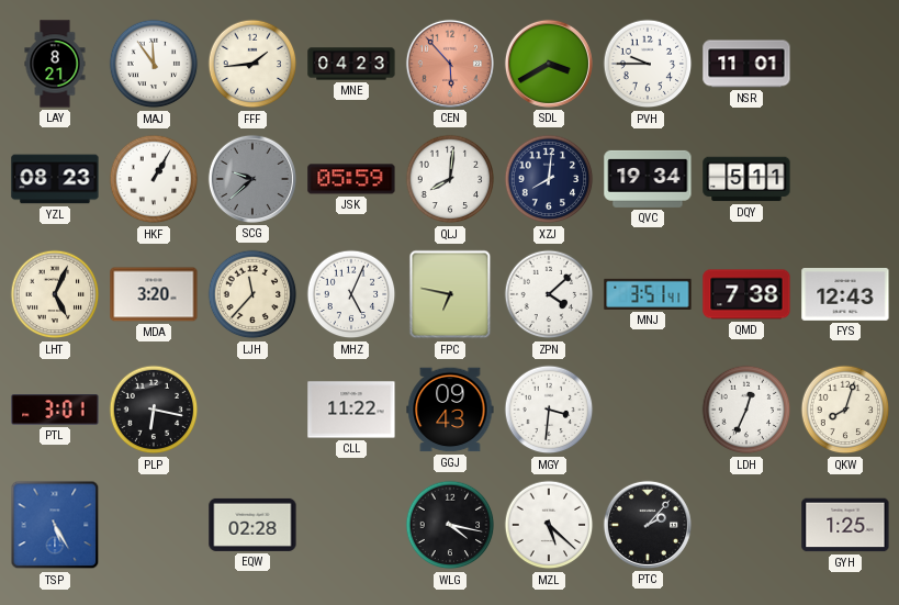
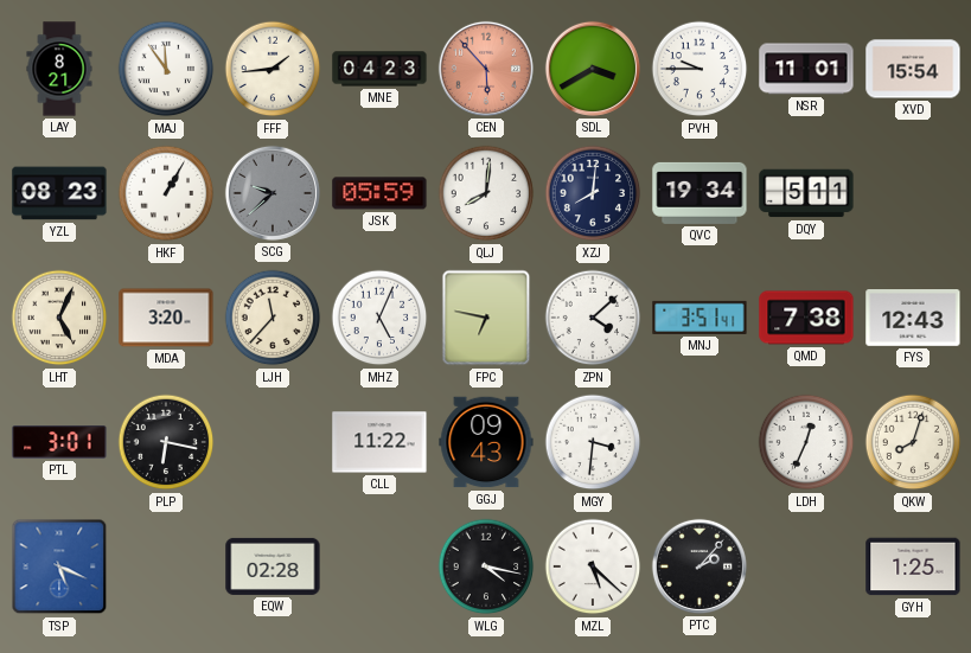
XVD: none -> 15:54 (913, 69)
TSP: 5:25 -> 5:19 (59, 566)
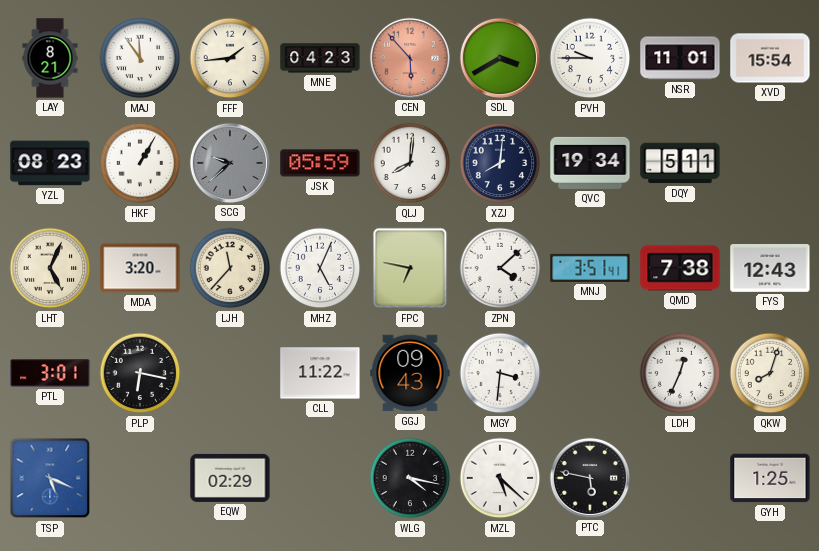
EQW: 02:28 -> 02:29 (230, 478)
PTC: 2:07 -> 5:47 (590, 478)
